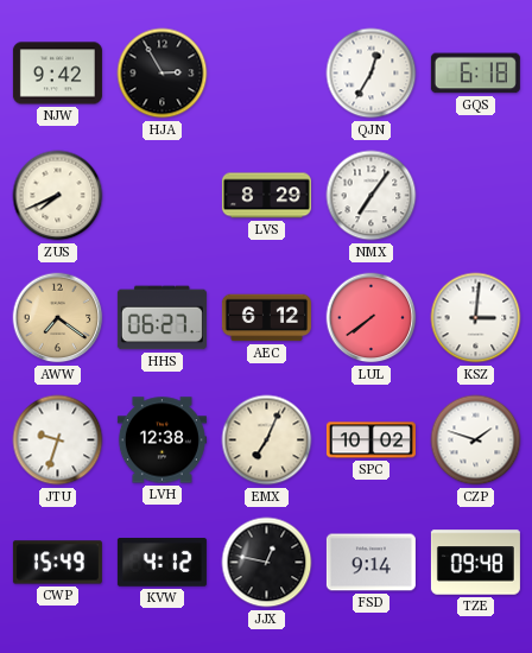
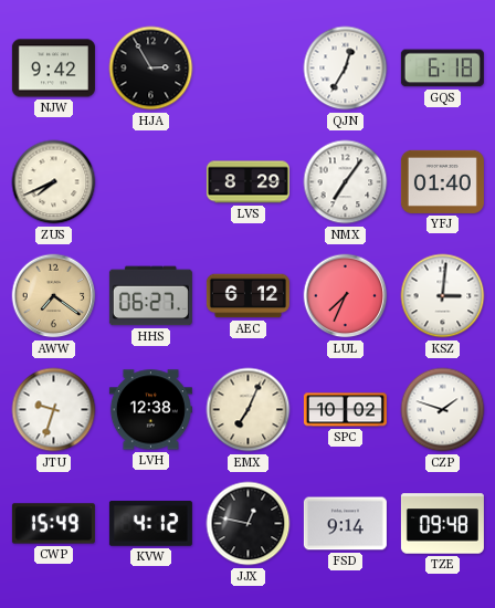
YFJ: none -> 01:40 (442, 181)
LUL: 7:39 -> 7:34 (346, 296)
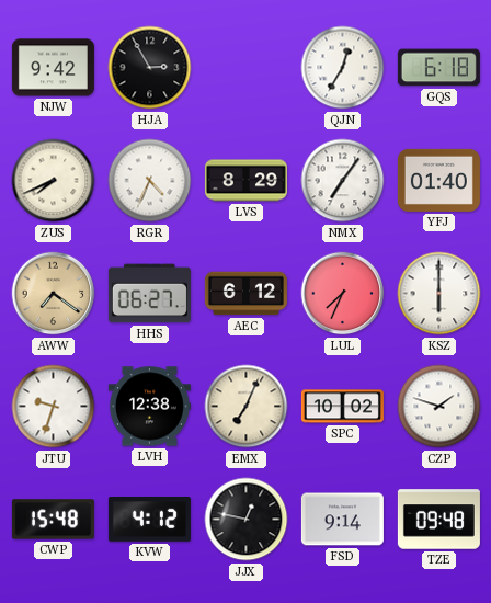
RGR: none -> 4:34 (150, 181)
KSZ: 3:01 -> 6:00 (439, 294)
CWP: 15:49 -> 15:48 (53, 520)
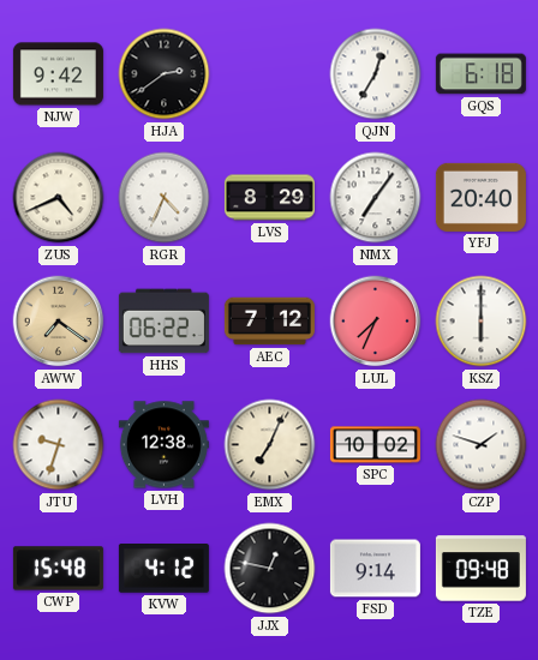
HJA: 2:55 -> 2:39 (165, 74)
ZUS: 7:41 -> 4:41 (59, 198)
YFJ: 01:40 -> 20:40 (480, 197)
HHS: 06:27 -> 06:22 (163, 322)
AEC: 6:12 -> 7:12 (269, 322)
